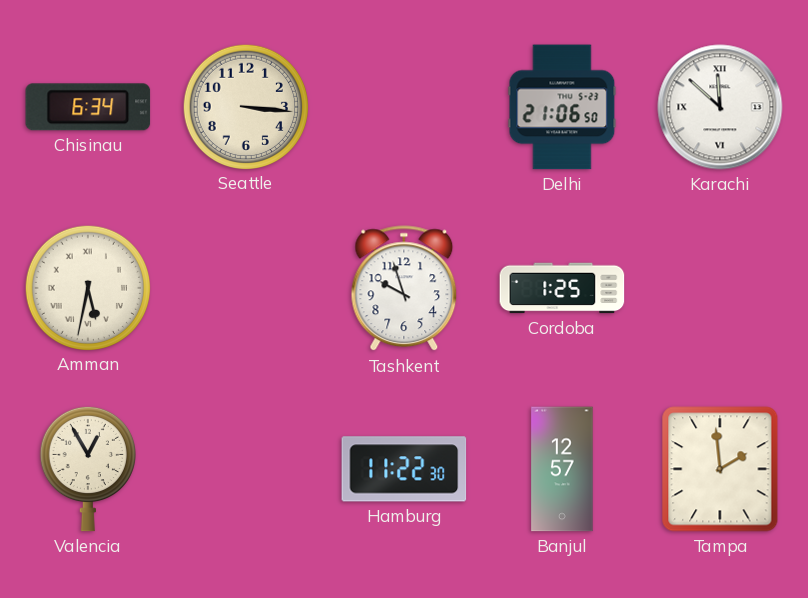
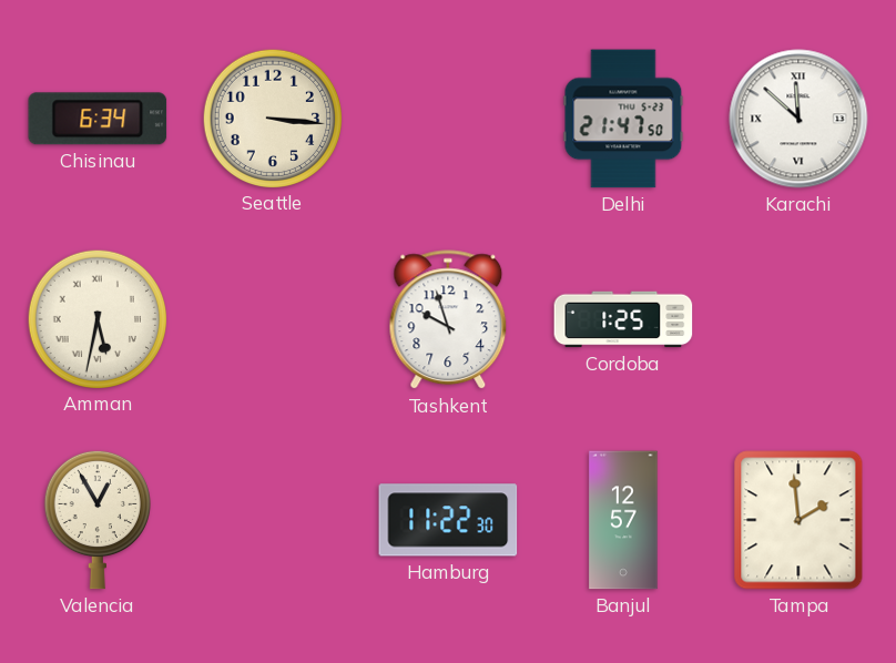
Delhi: 21:06 -> 21:47 (623, 119)
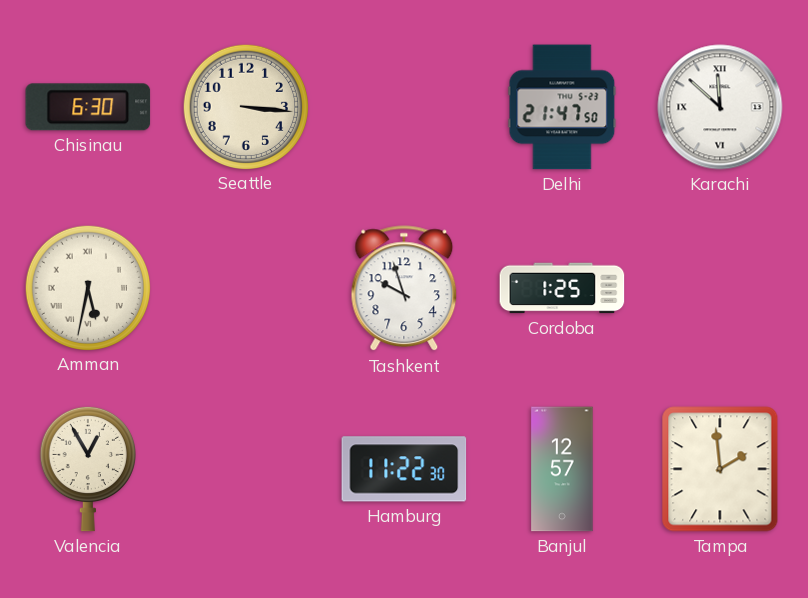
Chisinau: 6:34 -> 6:30 (88, 107)
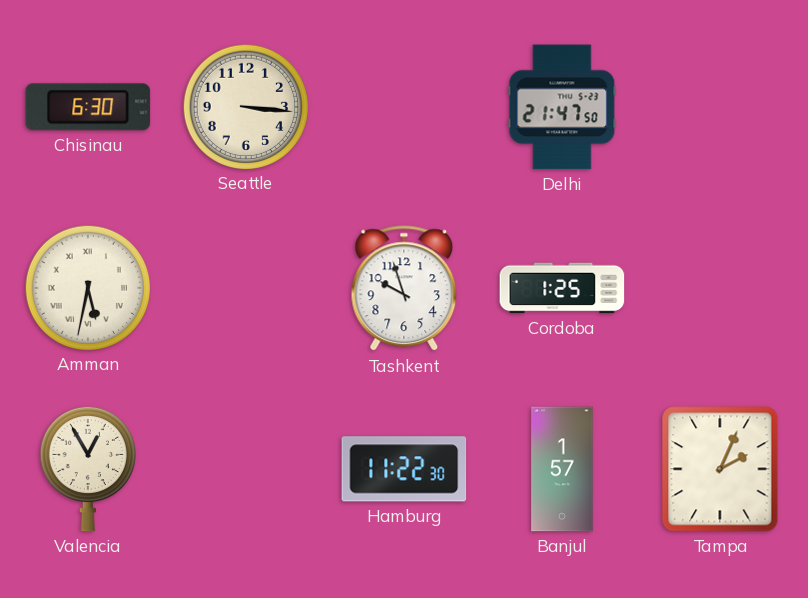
Karachi: 11:52 -> none (720, 107)
Banjul: 12:57 -> 1:57 (562, 469)
Tampa: 1:59 -> 2:04 (720, 469)
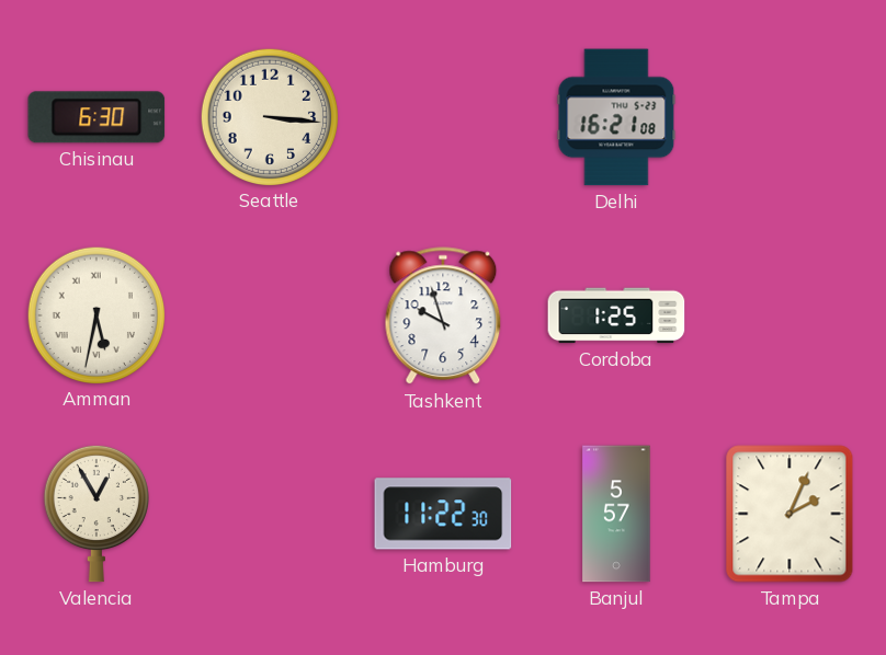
Delhi: 21:47 -> 16:21 (616, 117)
Banjul: 1:57 -> 5:57 (616, 514)
